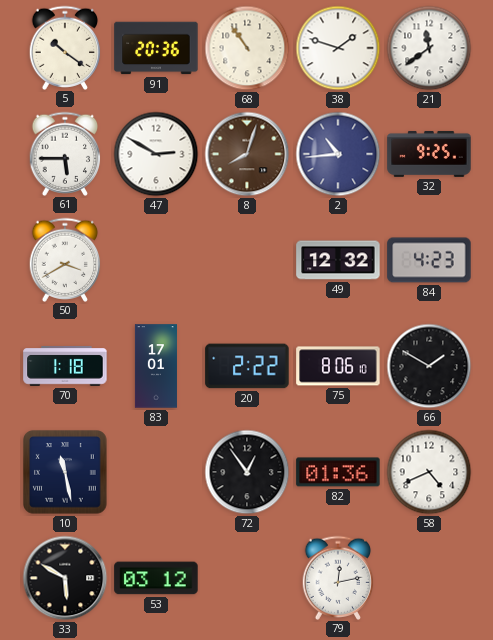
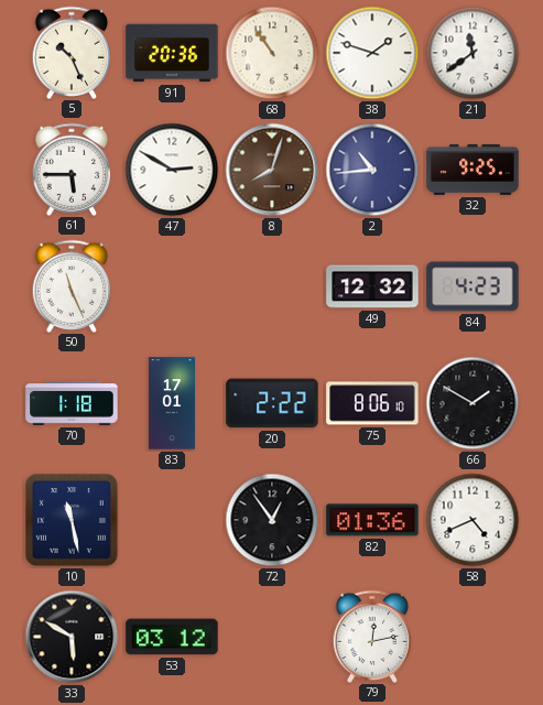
5: 10:21 -> 10:26 (72, 52)
50: 3:40 -> 11:26 (72, 285)
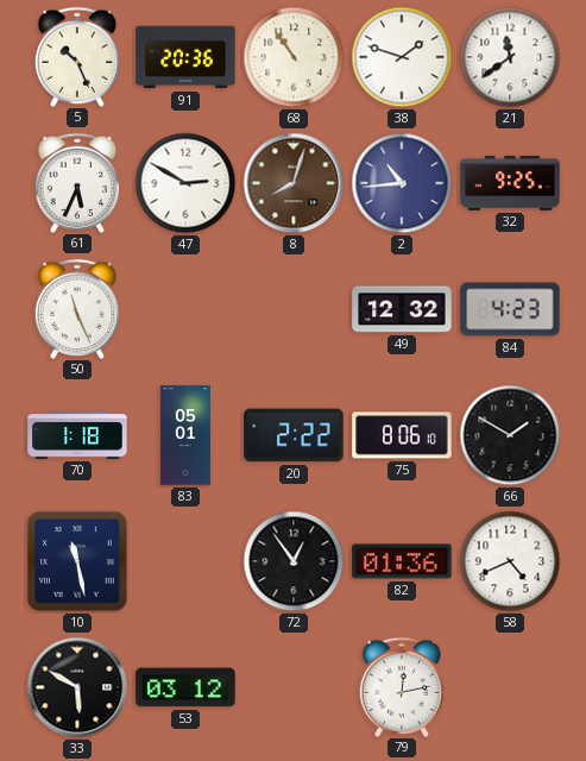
61: 5:45 -> 5:34 (77, 182)
83: 17:01 -> 05:01 (185, 435)
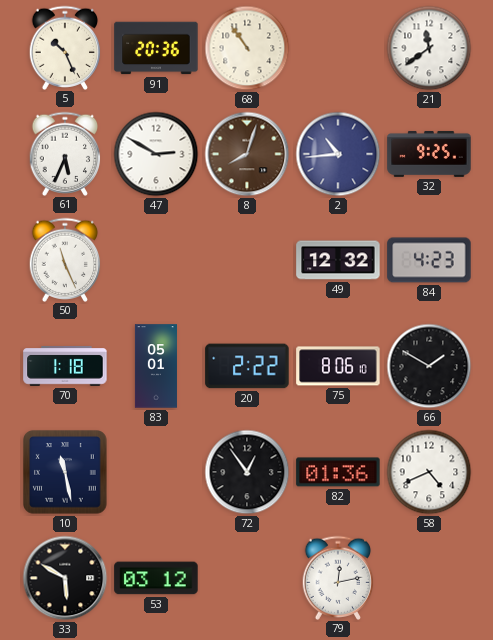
38: 1:48 -> none (402, 57)
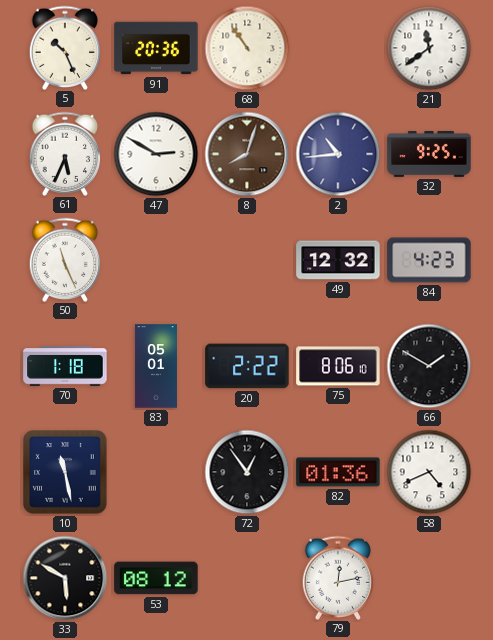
53: 03:12 -> 08:12 (156, 578)
